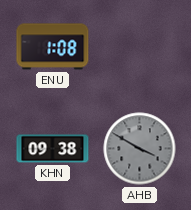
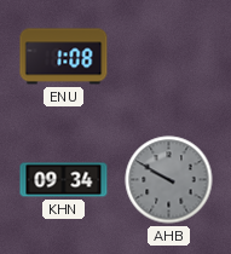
KHN: 09:38 -> 09:34 (64, 180)
AHB: 3:50 -> 9:50 (169, 180)
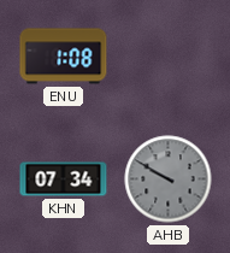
KHN: 09:34 -> 07:34 (64, 180)
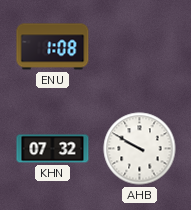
KHN: 07:34 -> 07:32 (53, 149)
AHB dial: grey -> white (140, 149)
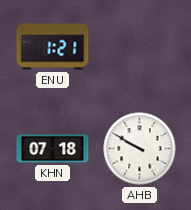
ENU: 1:08 -> 1:21 (53, 47)
KHN: 07:32 -> 07:18 (53, 149)
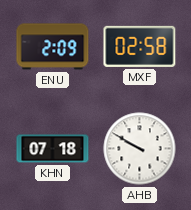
ENU: 1:21 -> 2:09 (53, 47)
MXF: none -> 02:58 (140, 46)
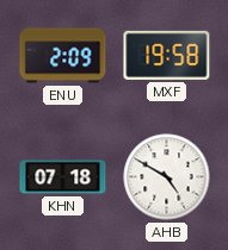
MXF: 02:58 -> 19:58 (167, 55)
AHB: 9:50 -> 4:50 (167, 177)
